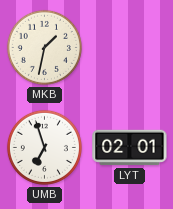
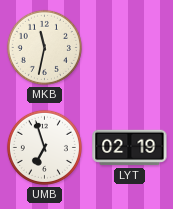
MKB: 1:32 -> 11:32 (44, 47)
LYT: 02:01 -> 02:19 (130, 148)
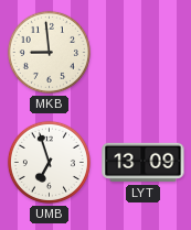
MKB: 11:32 -> 8:59 (49, 52)
LYT: 02:19 -> 13:09 (144, 163)
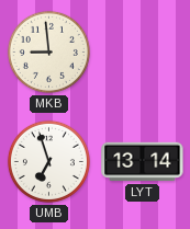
LYT: 13:09 -> 13:14 (143, 162)
